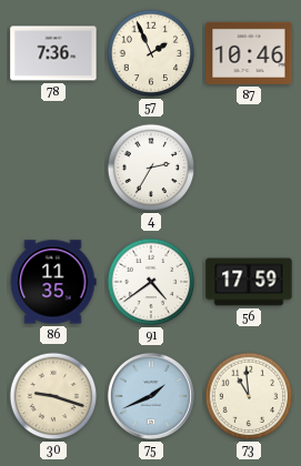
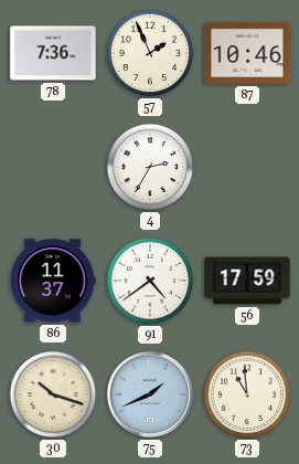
86: 11:35 -> 11:37 (53, 281)
30: 9:18 -> 10:18 (53, 394)
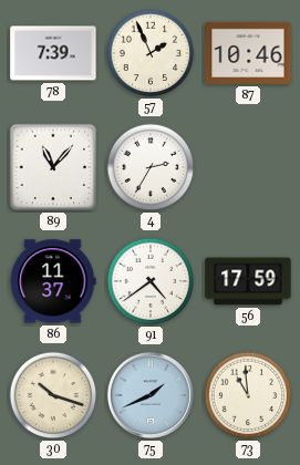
78: 7:36 -> 7:39 (53, 53)
89: none -> 11:07 (53, 167)
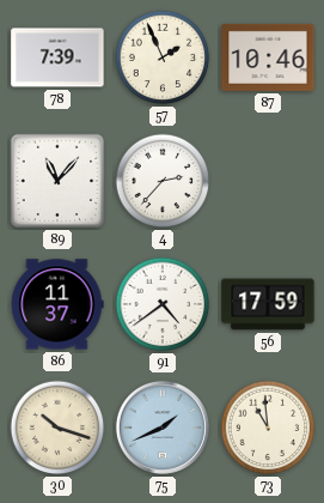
4: 2:35 -> 2:37 (163, 181)
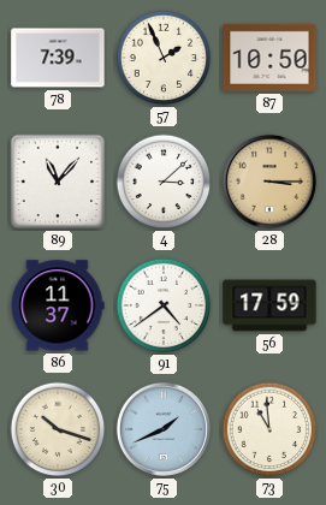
87: 10:46 -> 10:50 (269, 58)
4: 2:37 -> 3:08 (164, 182)
28: none -> 3:15 (269, 182)
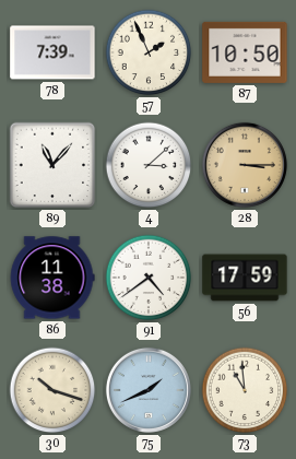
86: 11:37 -> 11:38 (52, 278)
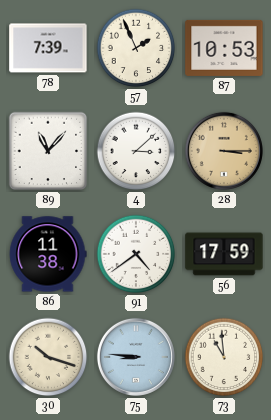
87: 10:50 -> 10:53 (224, 48)
75: 1:41 -> 8:46 (136, 357)
